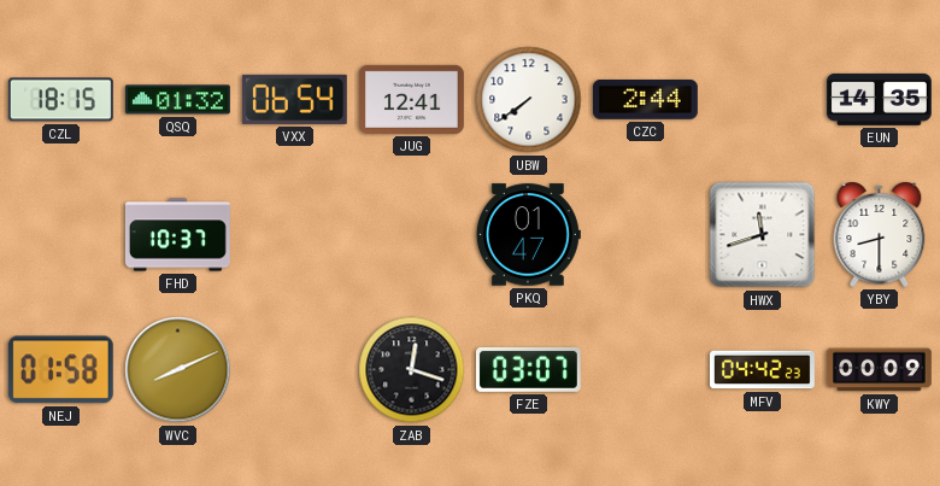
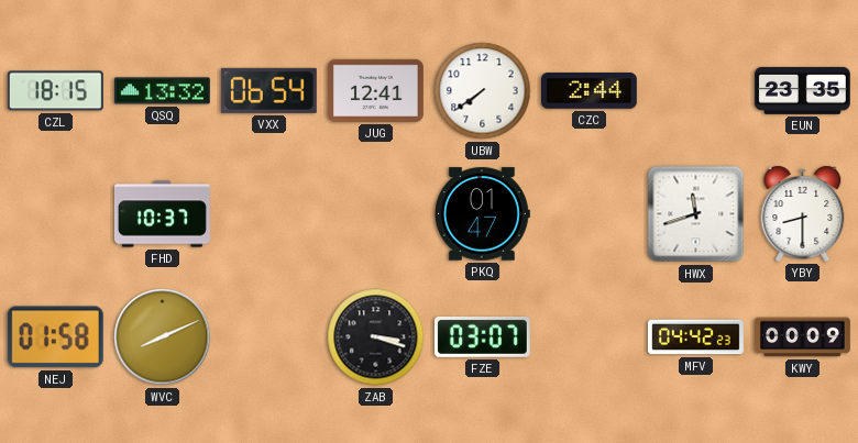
QSQ: 01:32 -> 13:32 (162, 91)
EUN: 14:35 -> 23:35 (802, 90)
ZAB: 12:18 -> 3:18 (376, 337)
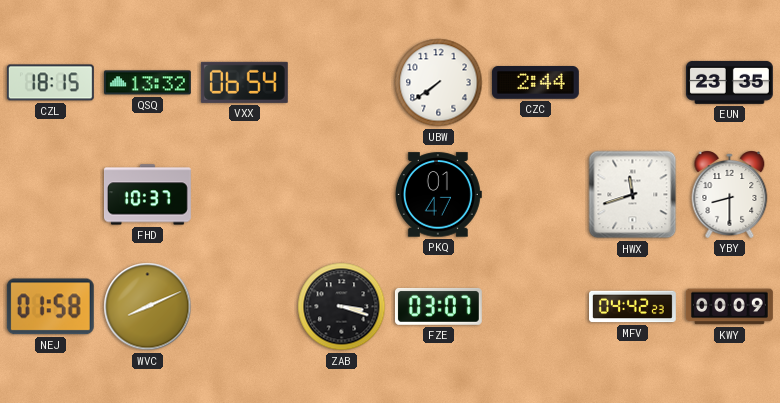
JUG: 12:41 -> none (375, 90)
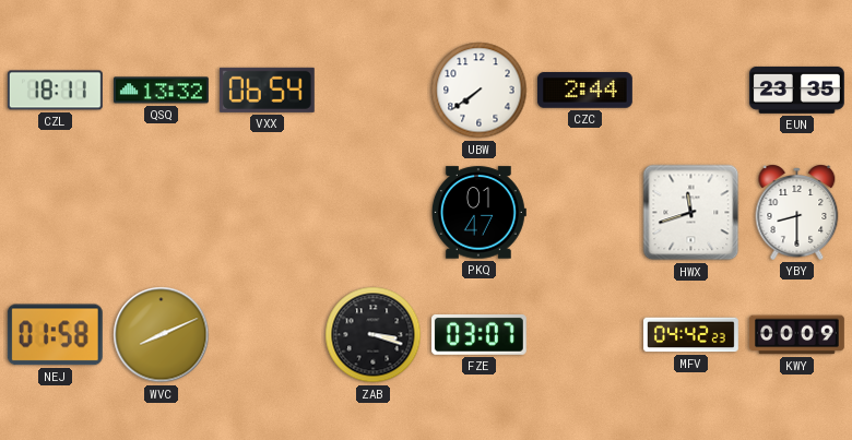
CZL: 18:15 -> 18:11 (55, 91)
FHD: 10:37 -> none (147, 195)
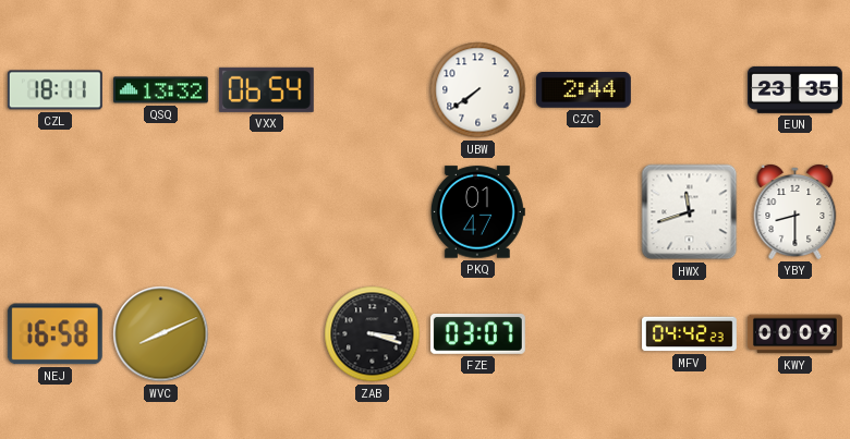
NEJ: 01:58 -> 16:58 (54, 334)
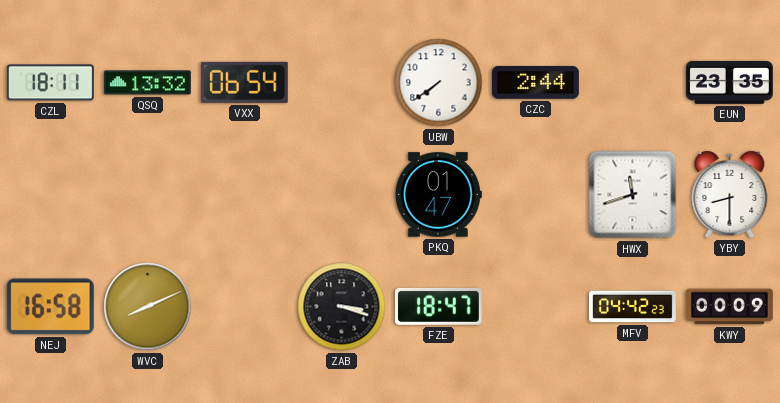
FZE: 03:07 -> 18:47 (438, 306)
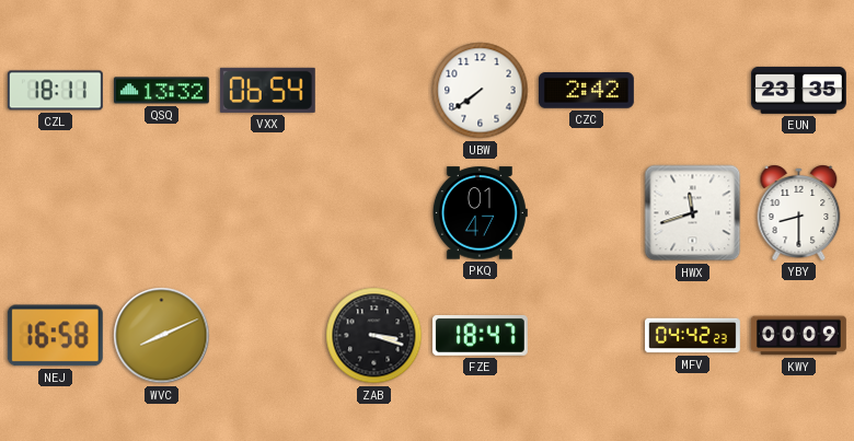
CZC: 2:44 -> 2:42 (586, 91)
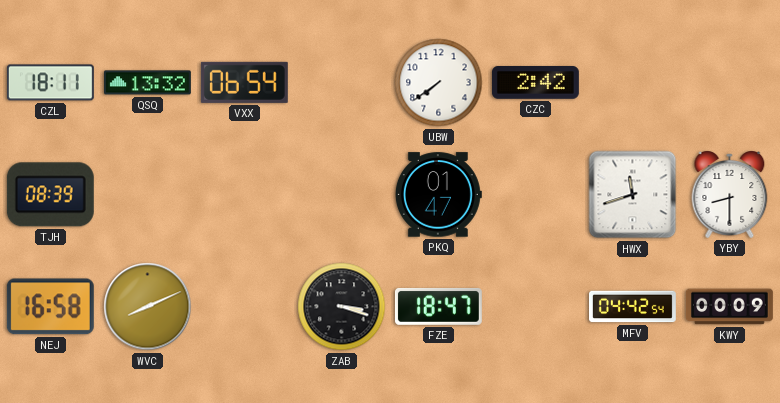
EUN: 23:35 -> none (798, 90)
TJH: none -> 08:39 (50, 195)
MFV: 04:42:23 -> 04:42:54 (633, 307)
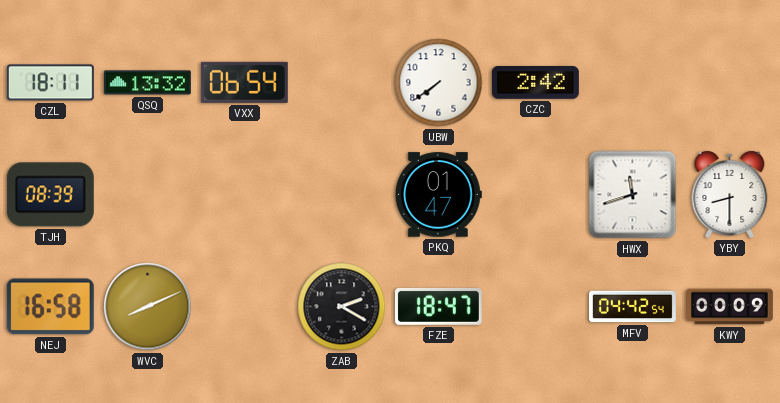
ZAB: 3:18 -> 2:20 (342, 307)
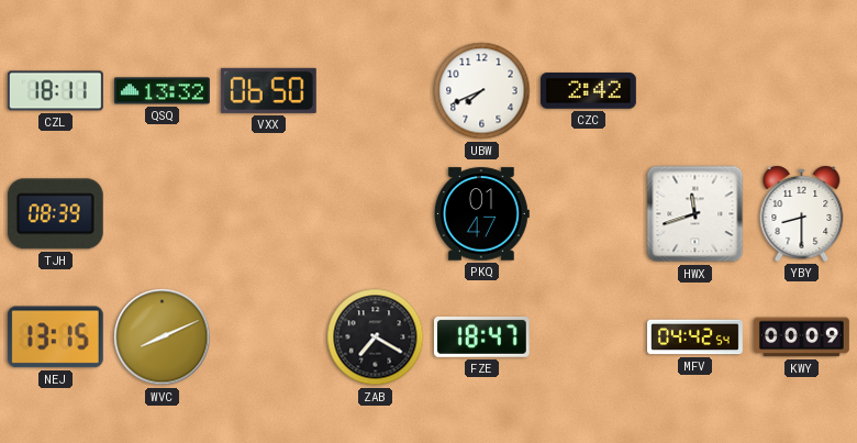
VXX: 06:54 -> 06:50 (268, 90)
UBW: 7:39 -> 7:41 (482, 91)
NEJ: 16:58 -> 13:15 (55, 337)
ZAB: 2:20 -> 7:20 (376, 337)
